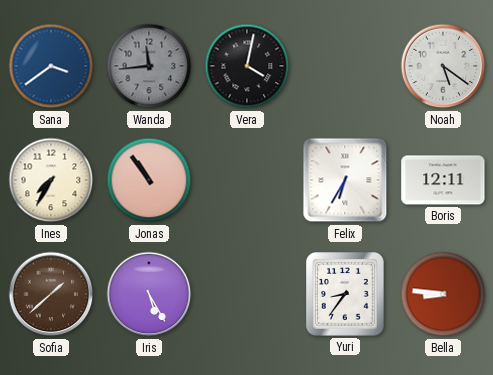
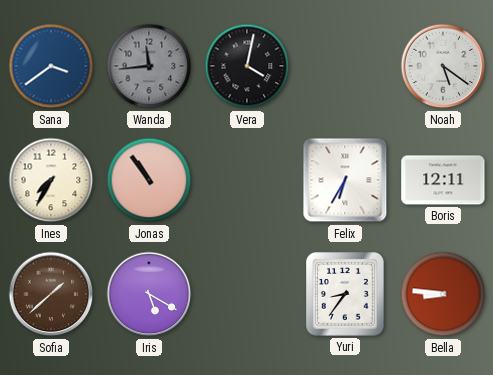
Iris: 5:25 -> 5:20 (149, 294)
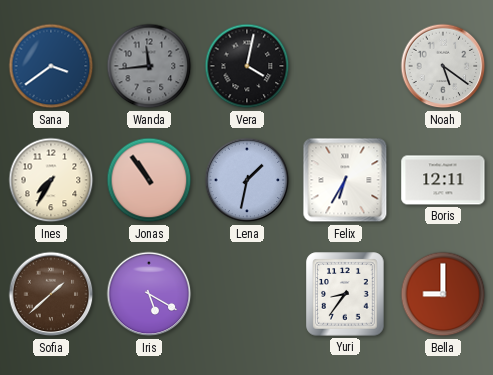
Lena: none -> 1:32 (247, 180)
Bella: 8:46 -> 9:00 (443, 294)
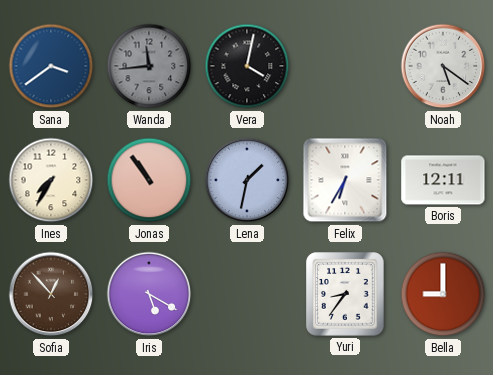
Sofia: 1:38 -> 12:53 (51, 294)
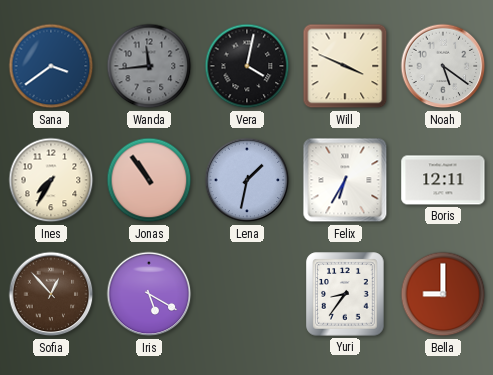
Will: none -> 3:49 (345, 66)
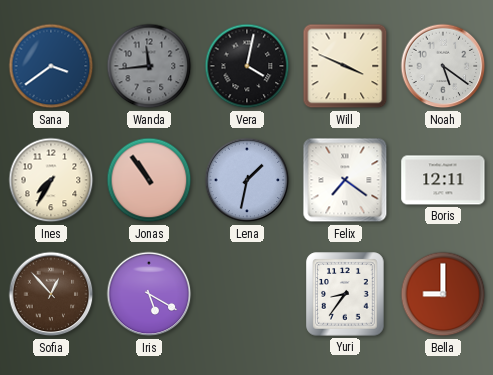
Felix: 6:35 -> 7:21 (345, 180)
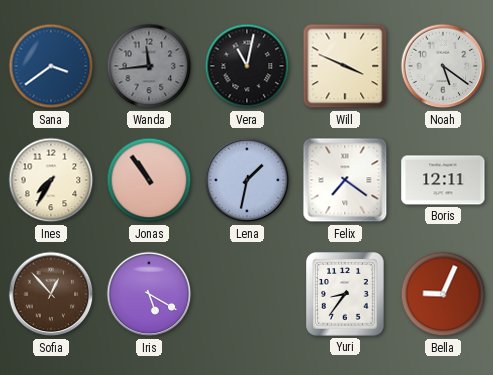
Vera: 4:02 -> 11:02 (247, 66)
Bella: 9:00 -> 9:04 (443, 294)
